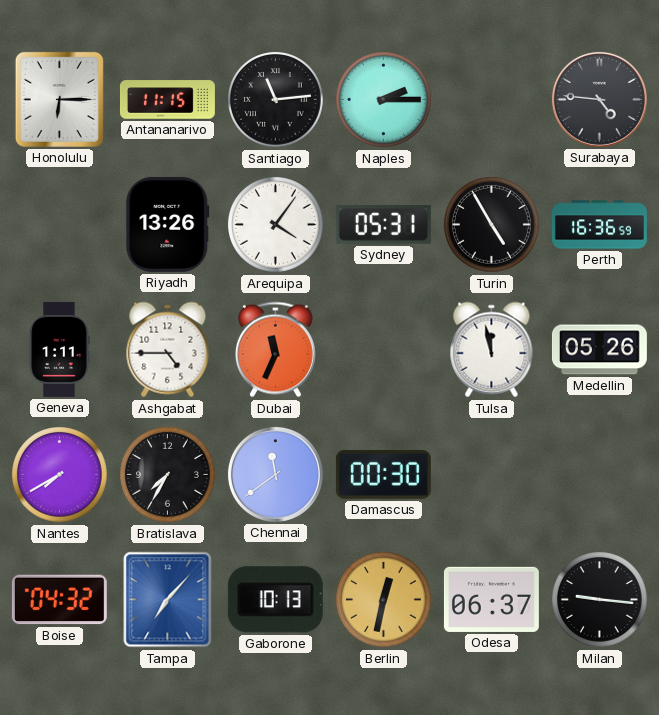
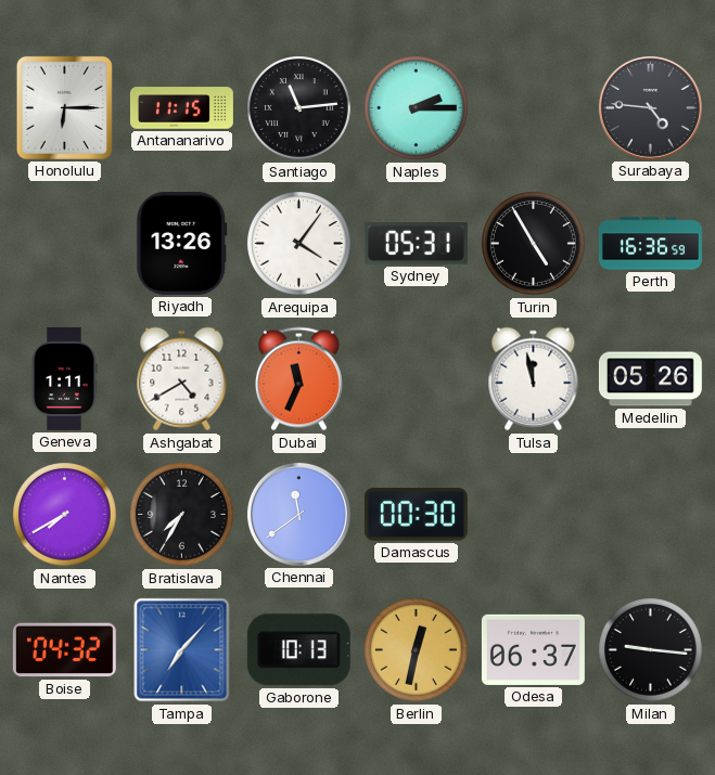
Ashgabat: 4:45 -> 4:40 (182, 379)
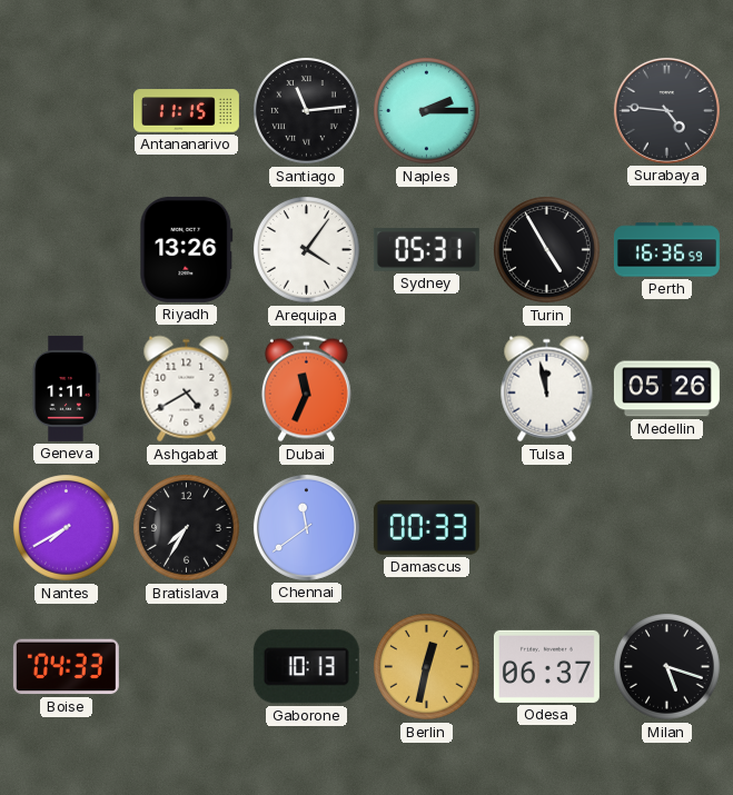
Honolulu: 6:15 -> none (64, 107)
Damascus: 00:30 -> 00:33 (426, 528)
Boise: 04:32 -> 04:33 (66, 667)
Tampa: 7:07 -> none (182, 650)
Milan: 9:16 -> 5:18 (667, 667)
